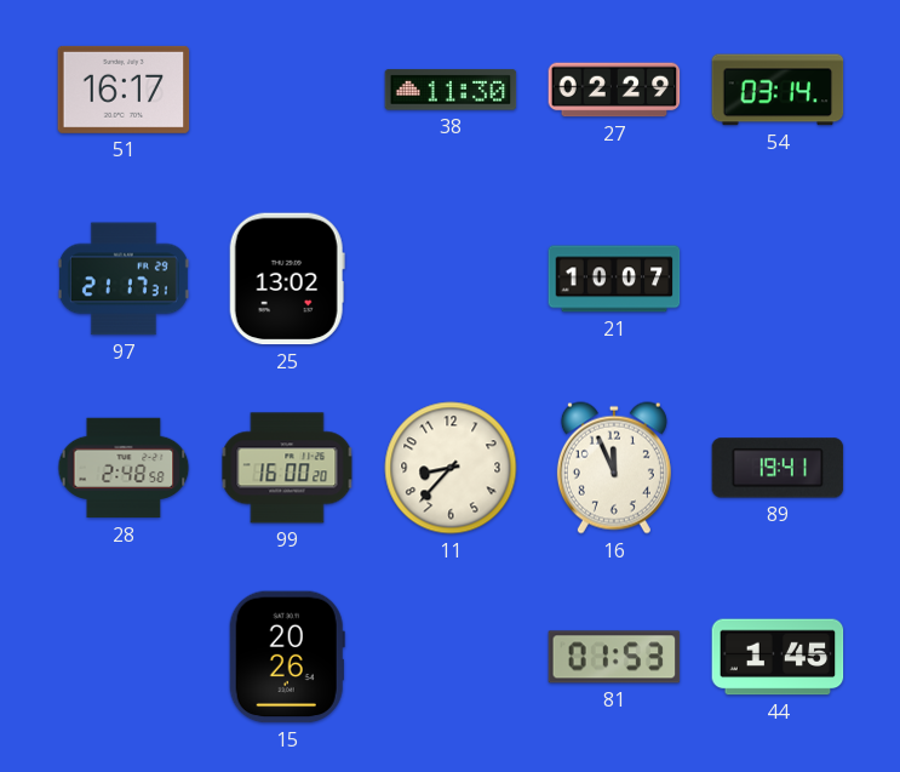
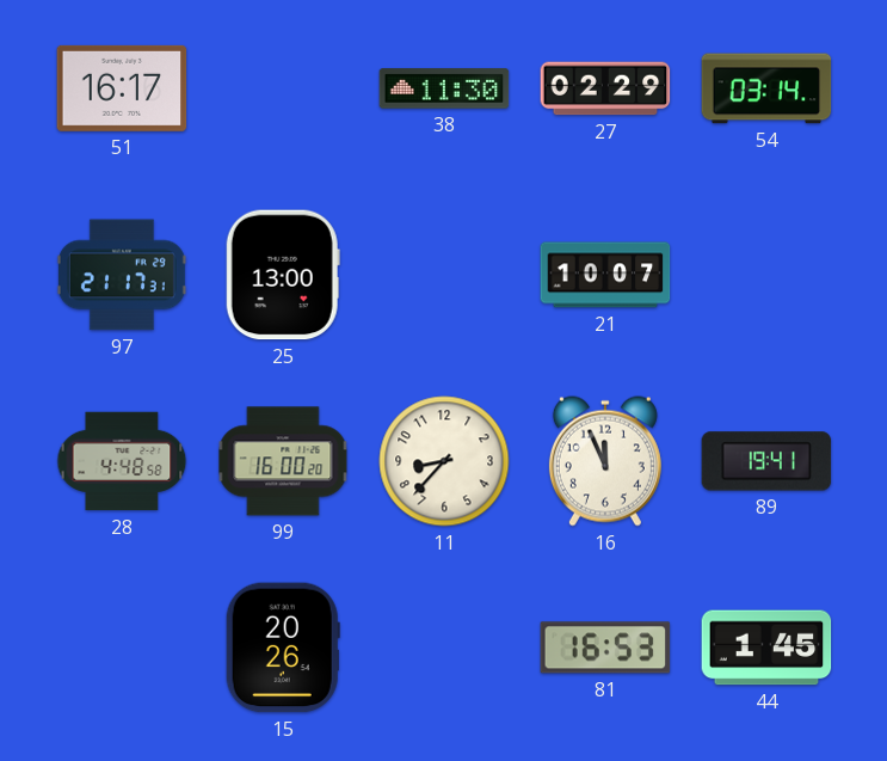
25: 13:02 -> 13:00 (283, 275)
28: 2:48 -> 4:48 (122, 461)
81: 01:53 -> 16:53 (605, 648)
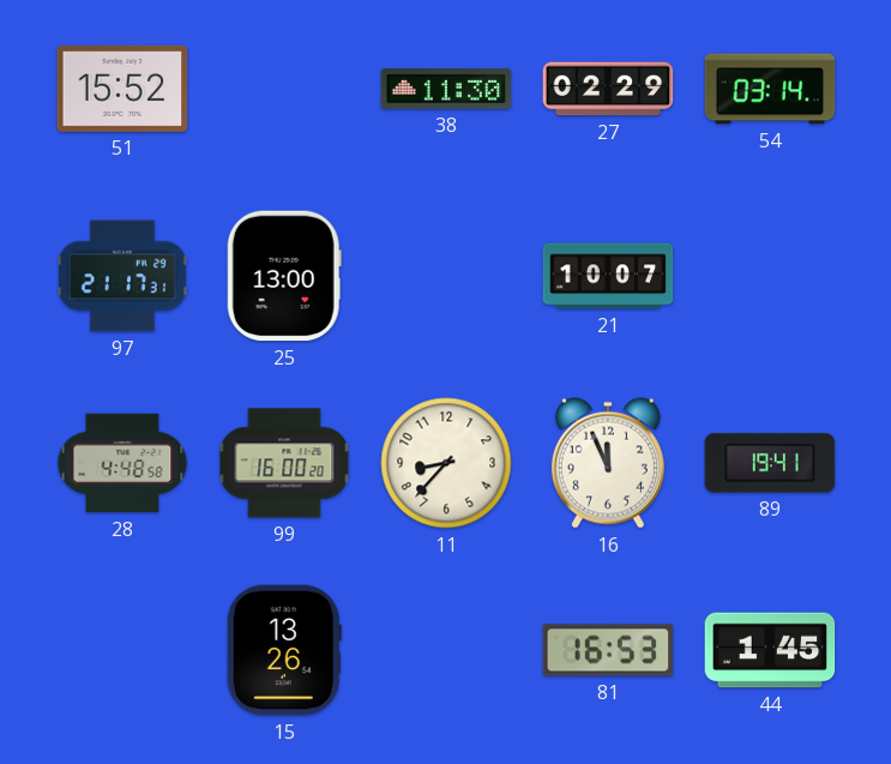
51: 16:17 -> 15:52 (122, 89)
15: 20:26 -> 13:26 (284, 650)
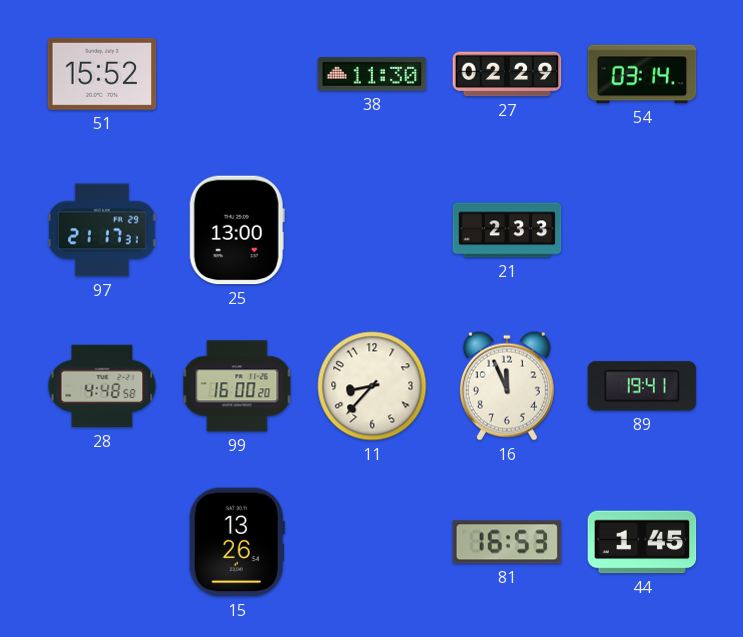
21: 10:07 -> 2:33 (507, 230)
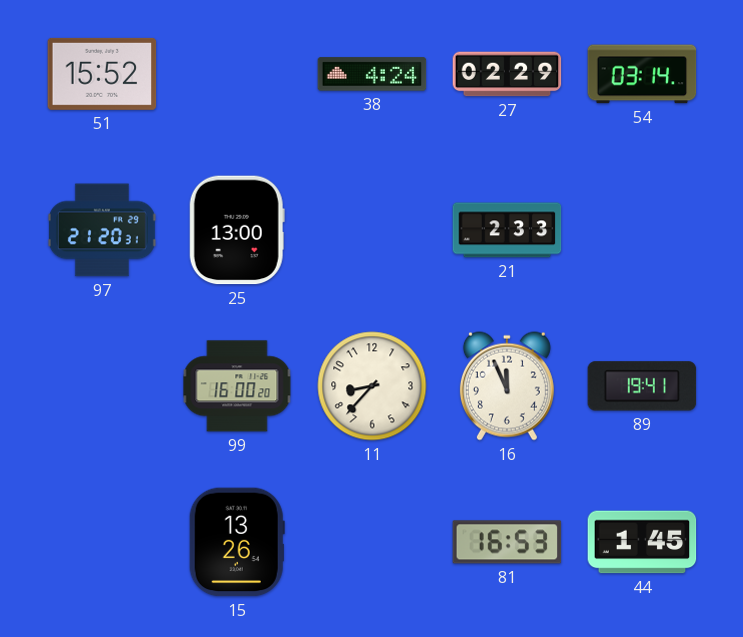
38: 11:30 -> 4:24 (372, 74)
97: 21:17 -> 21:20 (102, 230)
28: 4:48 -> none (102, 386)
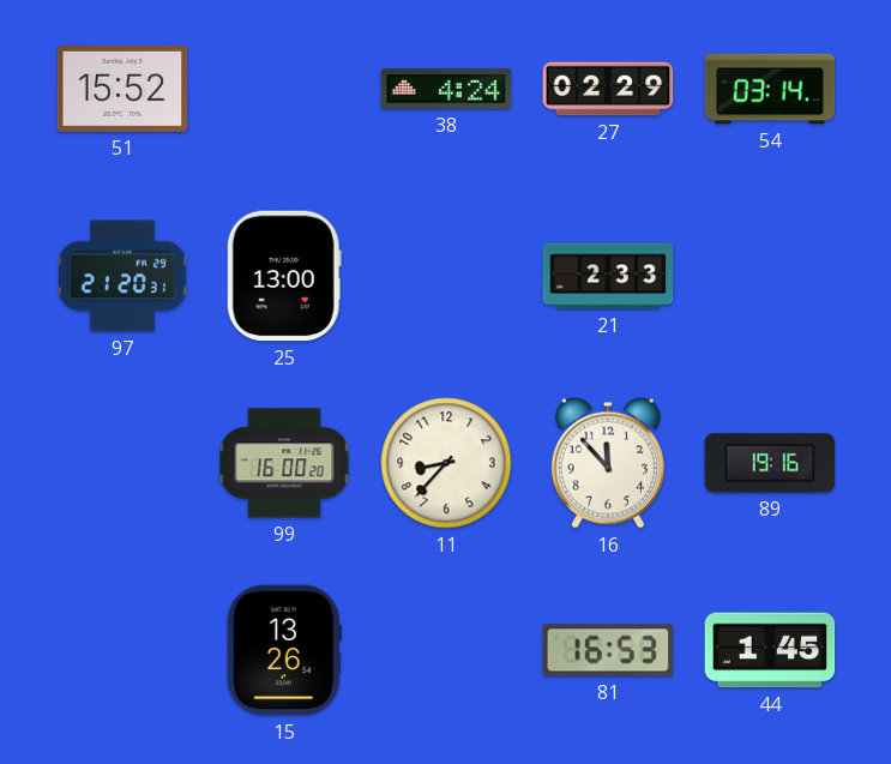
16: 11:56 -> 11:53 (608, 463)
89: 19:41 -> 19:16 (770, 463)
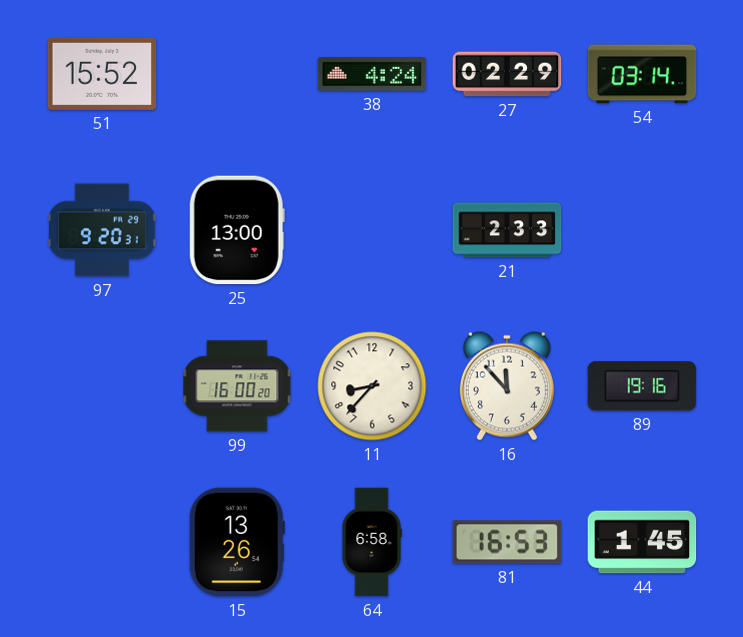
97: 21:20 -> 9:20 (102, 230)
64: none -> 6:58 (372, 542)
